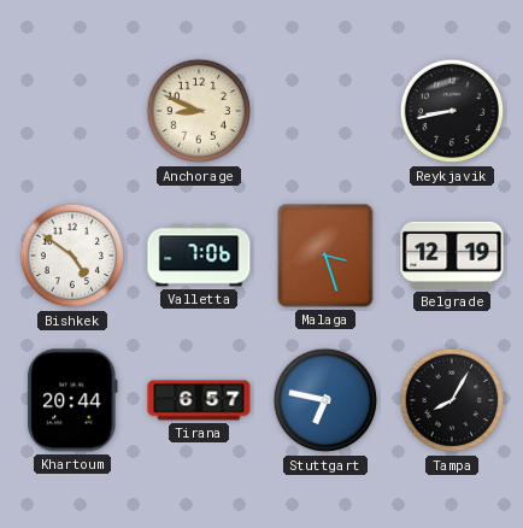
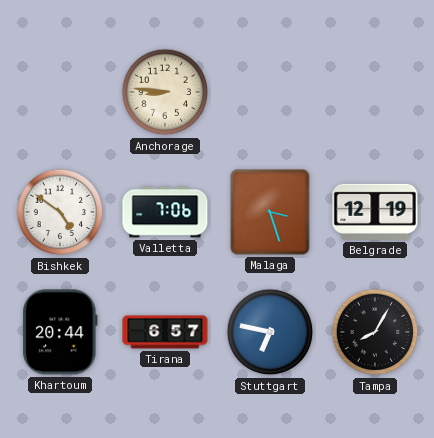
Anchorage: 8:49 -> 8:46 (165, 92)
Reykjavik: 8:43 -> none (452, 111)
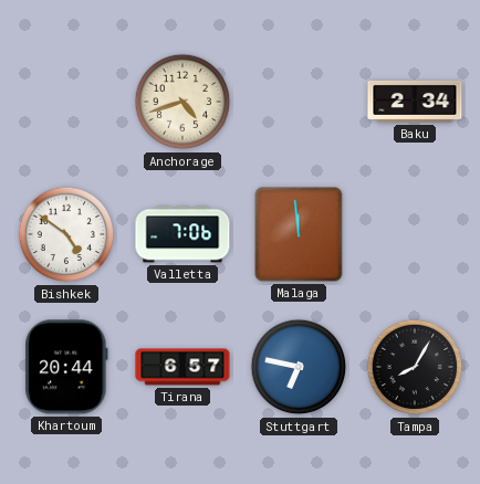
Anchorage: 8:46 -> 4:42 (182, 102)
Baku: none -> 2:34 (415, 102)
Malaga: 3:27 -> 11:59 (299, 234)
Belgrade: 12:19 -> none (375, 212)
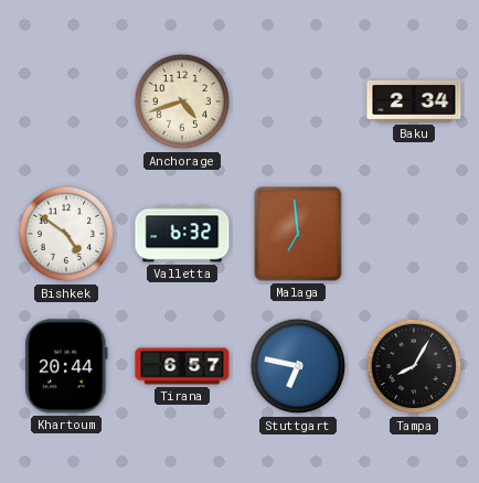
Valletta: 7:06 -> 6:32 (182, 234)
Malaga: 11:59 -> 6:59 (298, 234)
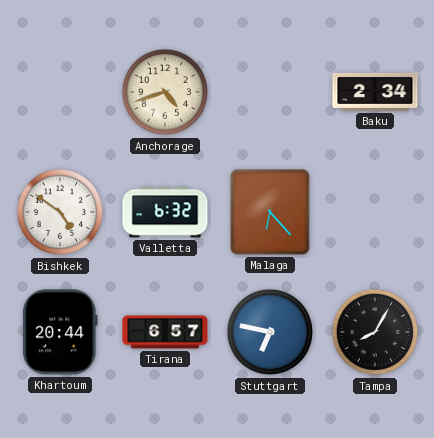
Malaga: 6:59 -> 6:23 (270, 212)
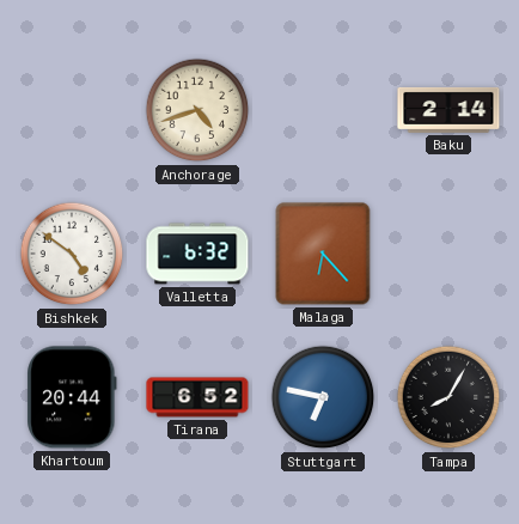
Baku: 2:34 -> 2:14 (448, 110)
Tirana: 6:57 -> 6:52 (197, 397)
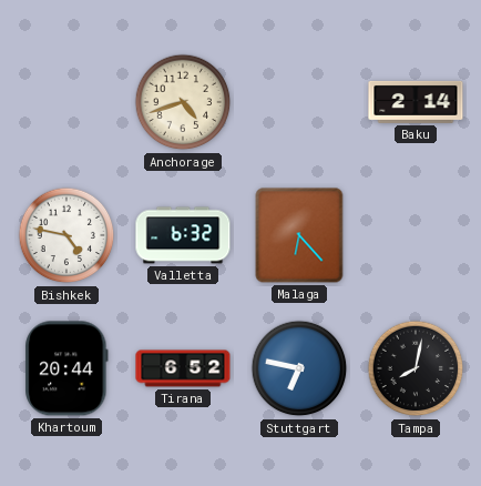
Bishkek: 4:51 -> 4:47 (66, 235)
Tampa: 8:05 -> 8:02 (416, 368)
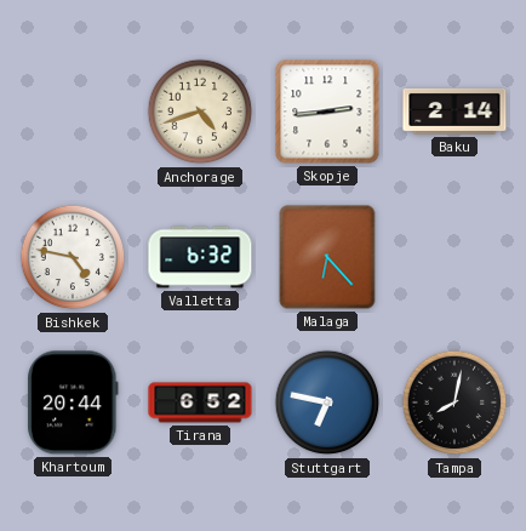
Skopje: none -> 2:44 (327, 112)
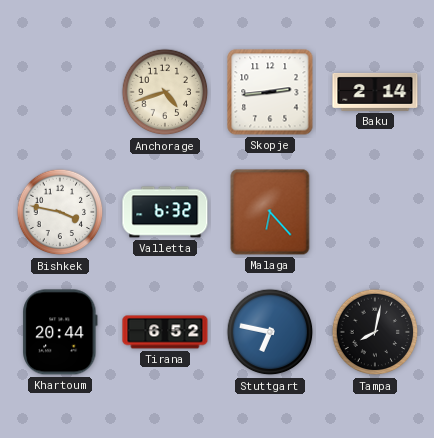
Bishkek: 4:47 -> 3:47 (60, 212)
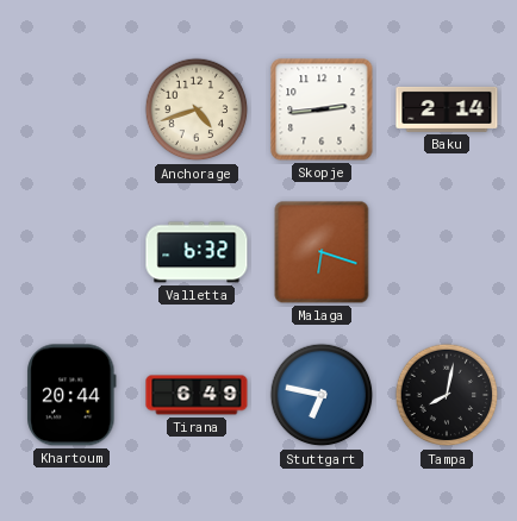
Bishkek: 3:47 -> none (60, 212)
Malaga: 6:23 -> 6:18 (322, 252)
Tirana: 6:52 -> 6:49 (197, 395)
